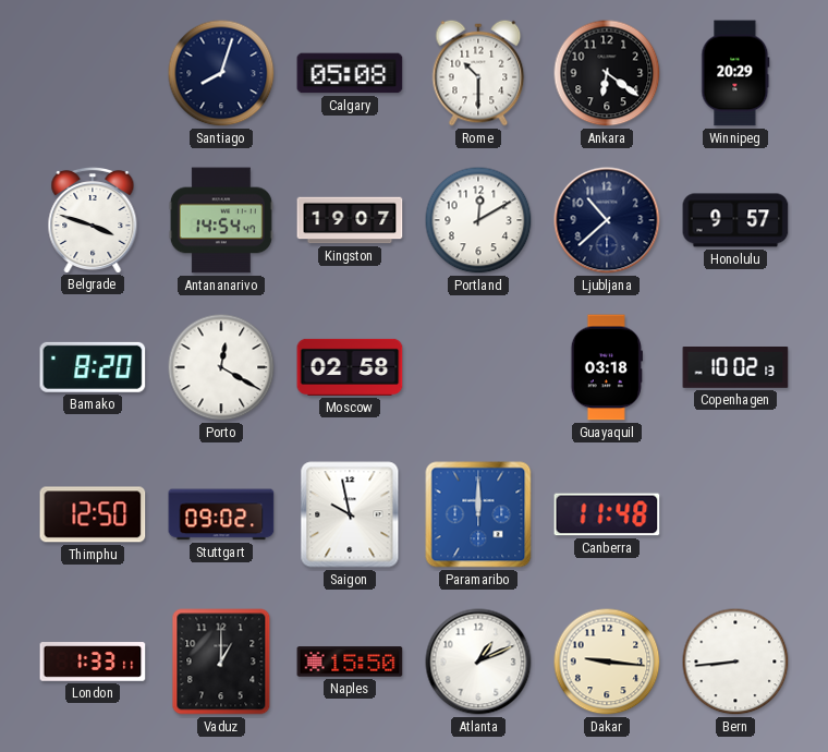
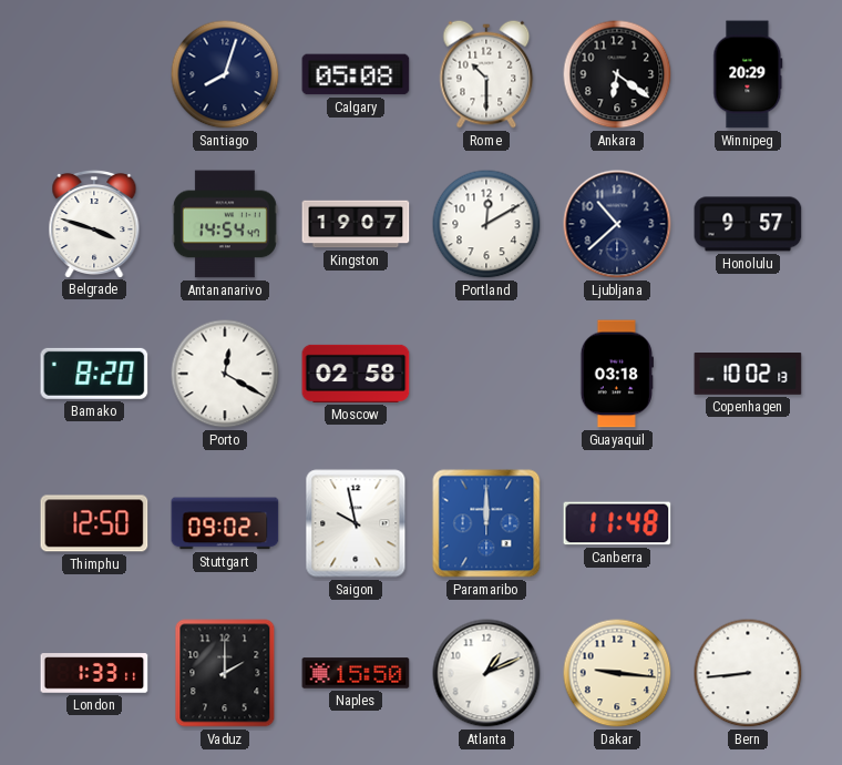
Vaduz: 1:00 -> 2:00 (225, 673)
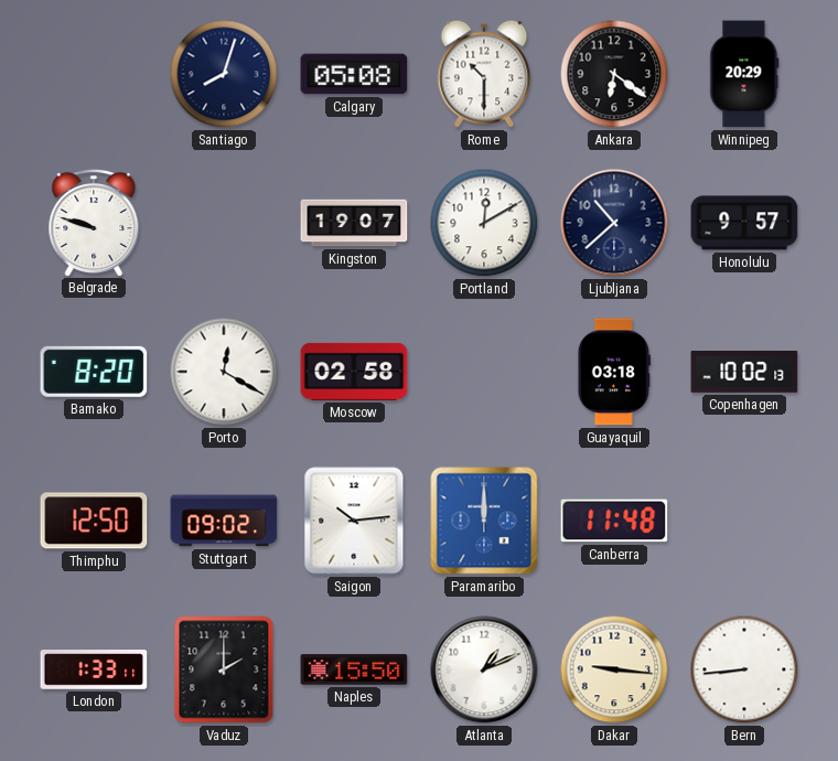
Belgrade: 3:48 -> 9:48 (94, 222)
Antananarivo: 14:54 -> none (225, 224)
Saigon: 9:58 -> 10:14 (354, 521)
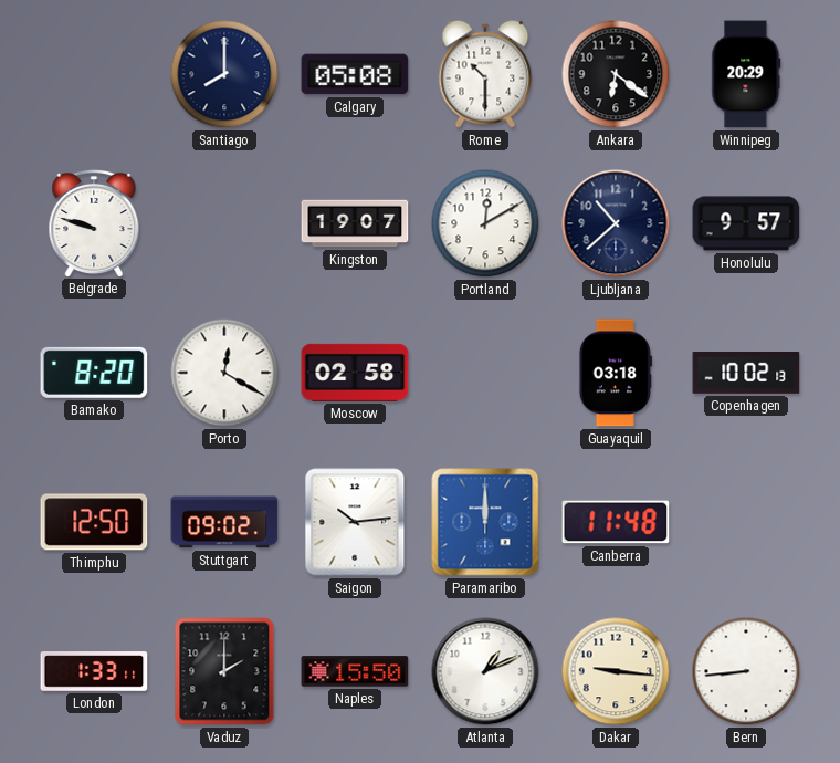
Santiago: 8:03 -> 8:00 (224, 74)
